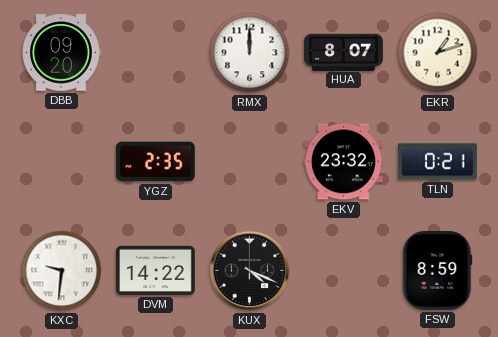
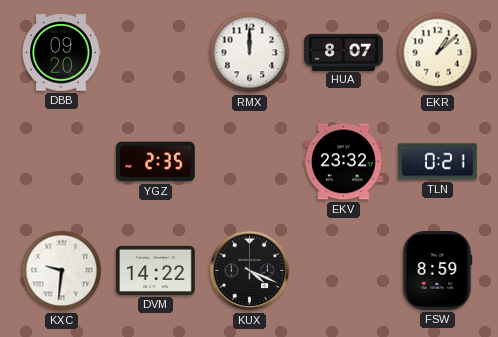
EKR: 1:12 -> 1:08 (438, 53)
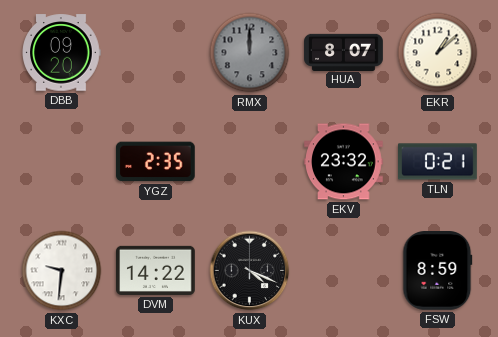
RMX dial: white -> grey (250, 53)
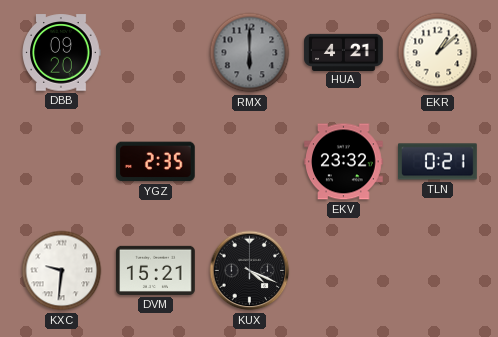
RMX: 12:00 -> 6:00 (250, 53)
HUA: 8:07 -> 4:21 (344, 52)
DVM: 14:22 -> 15:21 (156, 270)
FSW: 8:59 -> none (438, 271)
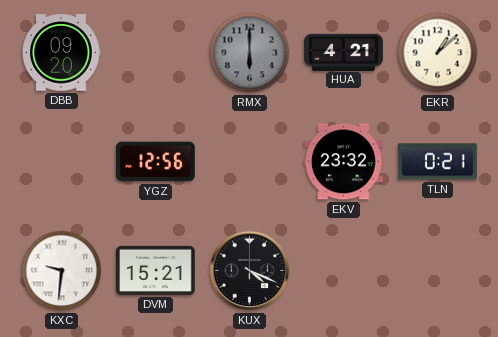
YGZ: 2:35 -> 12:56 (155, 162)
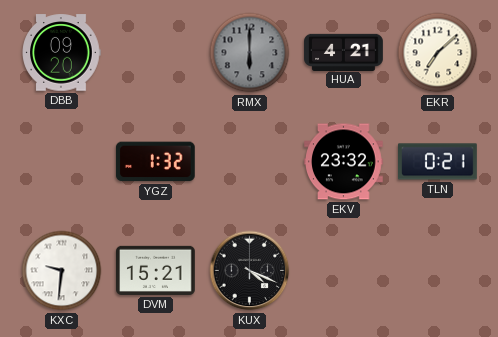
EKR: 1:08 -> 7:08 (438, 53)
YGZ: 12:56 -> 1:32 (155, 162)
